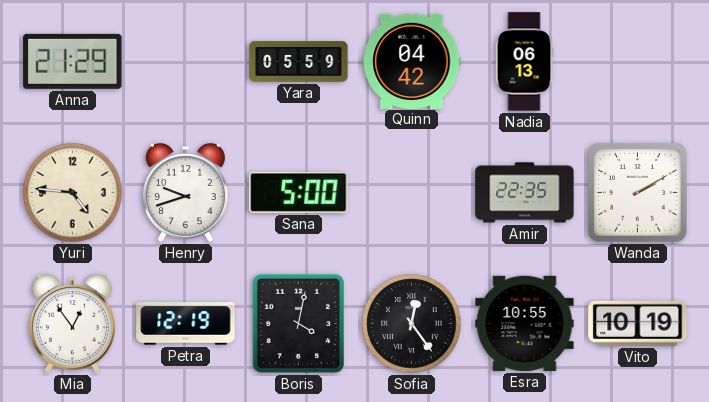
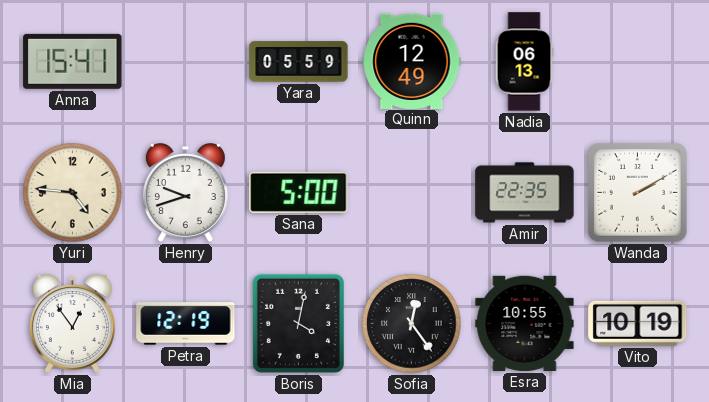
Anna: 21:29 -> 15:41 (73, 61)
Quinn: 04:42 -> 12:49 (412, 61)
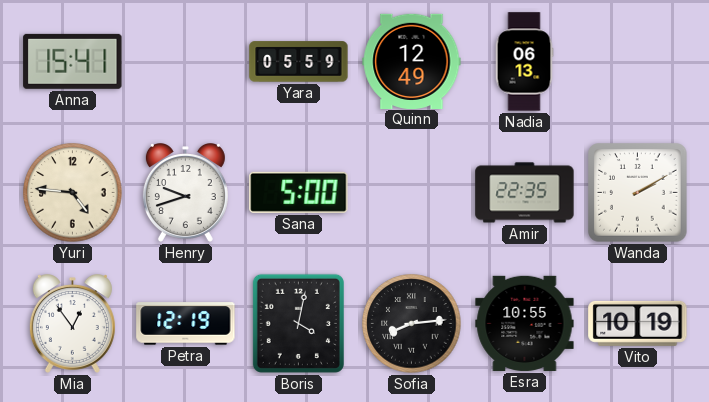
Sofia: 12:24 -> 8:14 (412, 324)
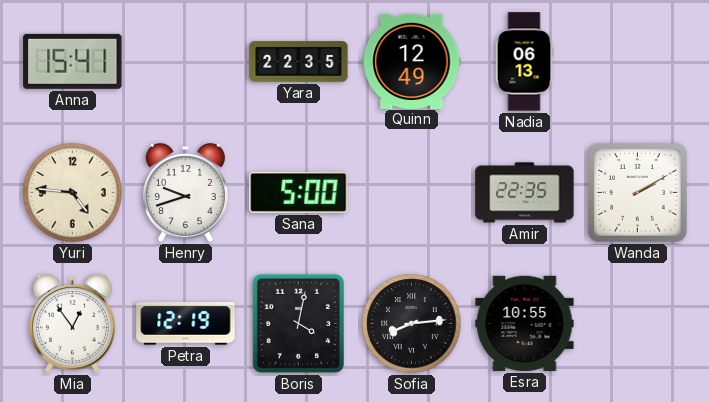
Yara: 05:59 -> 22:35 (299, 62)
Vito: 10:19 -> none (638, 323)
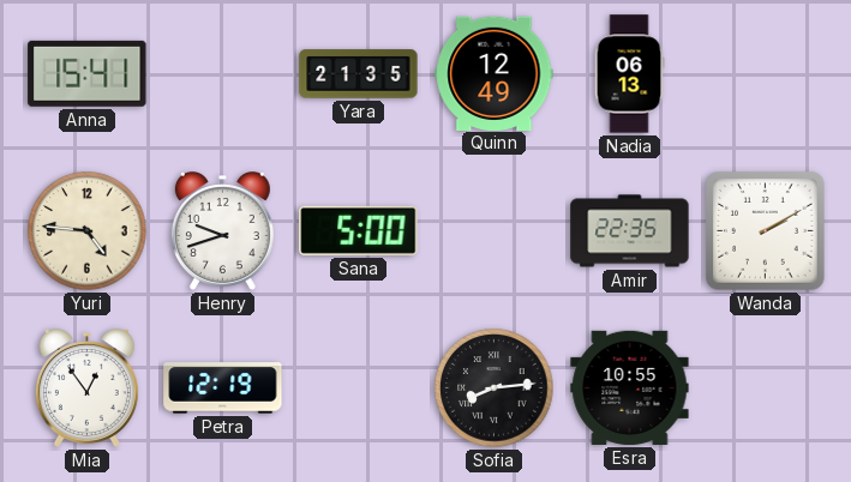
Yara: 22:35 -> 21:35 (359, 74)
Boris: 4:02 -> none (298, 323)
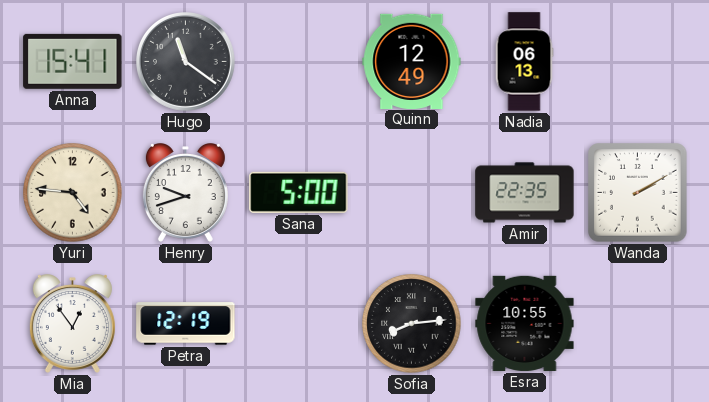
Hugo: none -> 11:21 (186, 62)
Yara: 21:35 -> none (359, 74)
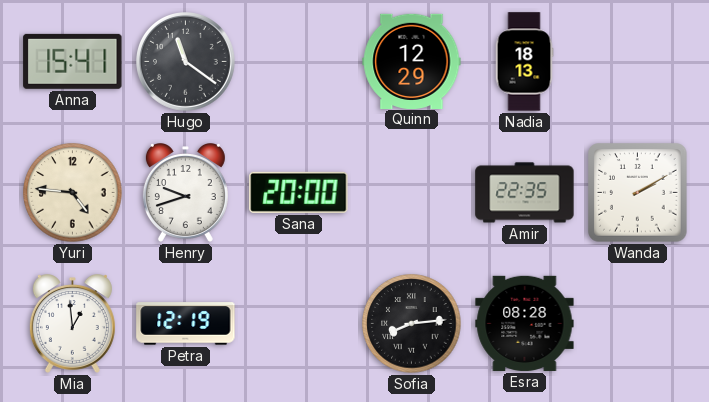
Quinn: 12:49 -> 12:29 (412, 61)
Nadia: 06:13 -> 18:13 (524, 62)
Sana: 5:00 -> 20:00 (299, 192)
Mia: 12:54 -> 12:59 (72, 324)
Esra: 10:55 -> 08:28 (525, 323)
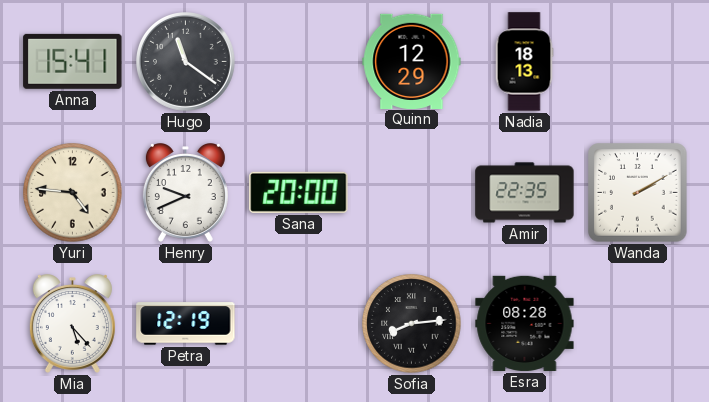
Henry: 9:42 -> 9:41 (185, 193)
Mia: 12:59 -> 5:23 (72, 324)
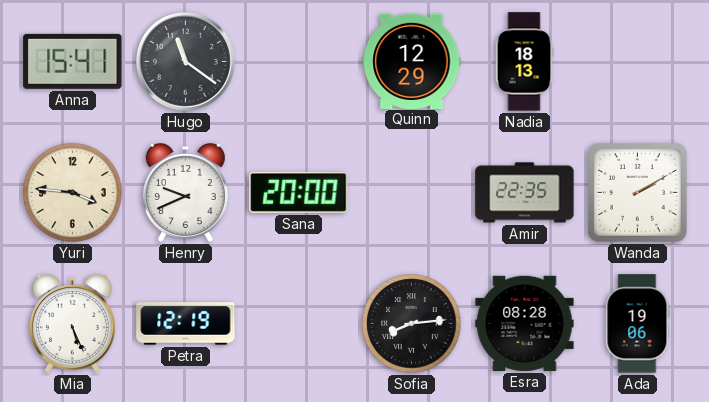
Yuri: 4:46 -> 3:46 (73, 193)
Mia: 5:23 -> 5:26 (72, 324)
Ada: none -> 19:06 (637, 324)
